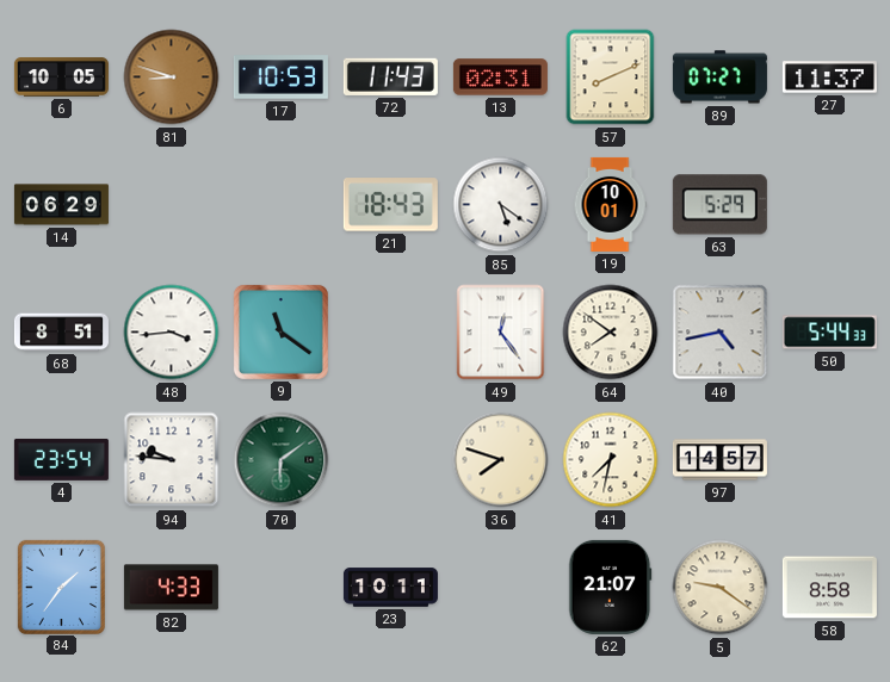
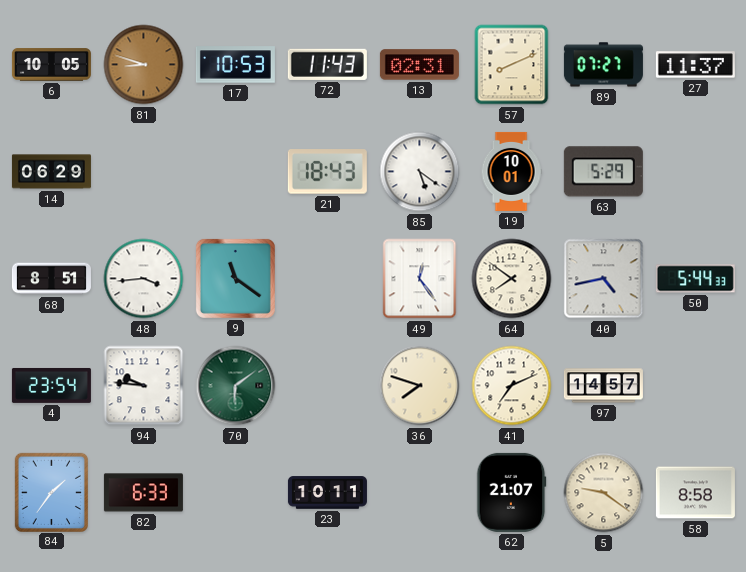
41: 7:32 -> 7:11 (512, 386)
82: 4:33 -> 6:33 (143, 493)
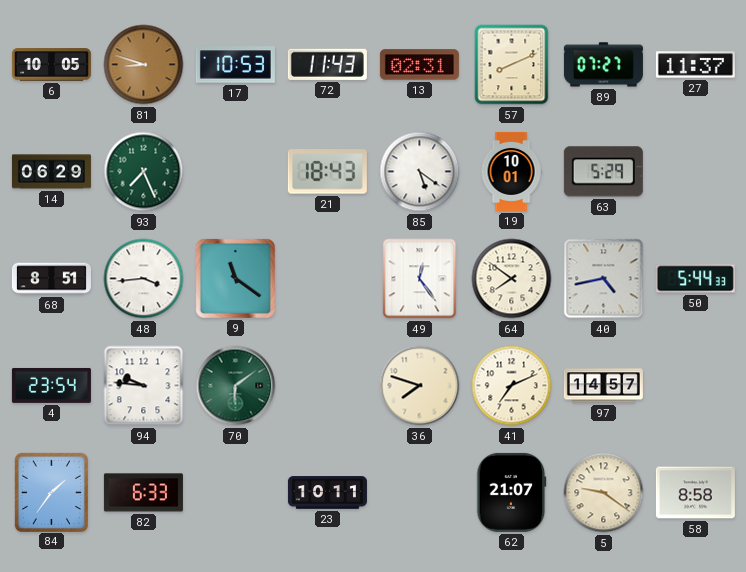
93: none -> 7:26 (144, 172)
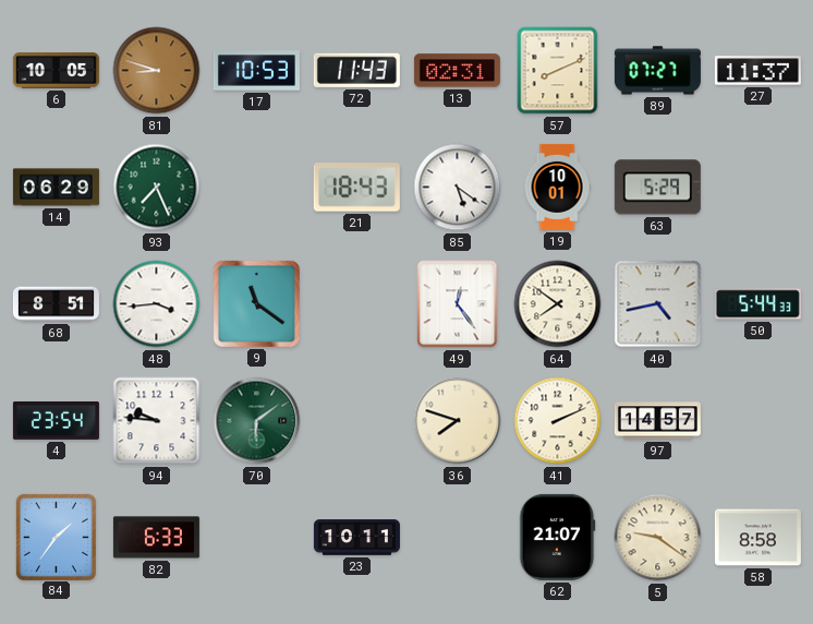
41: 7:11 -> 2:11 (558, 421)
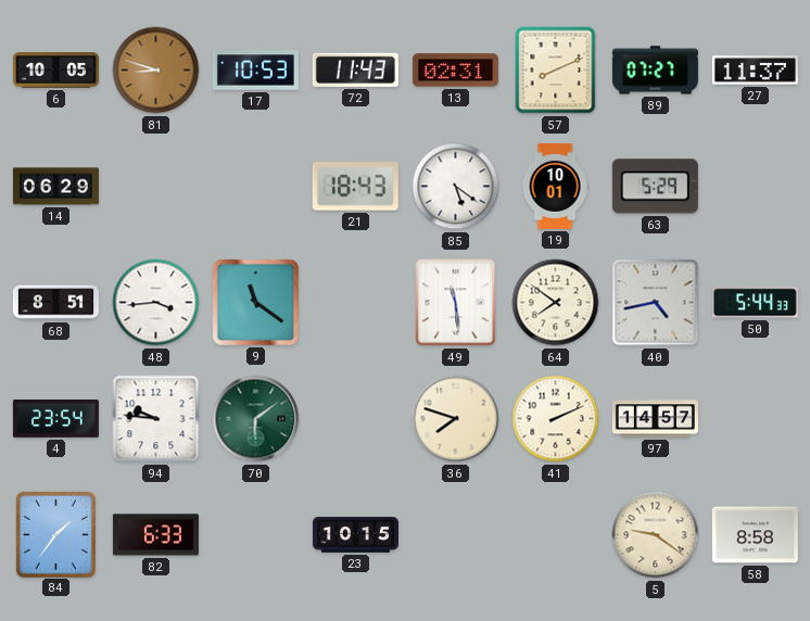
93: 7:26 -> none (157, 188)
49: 12:24 -> 11:29 (456, 303)
23: 10:11 -> 10:15 (355, 535)
62: 21:07 -> none (558, 537)
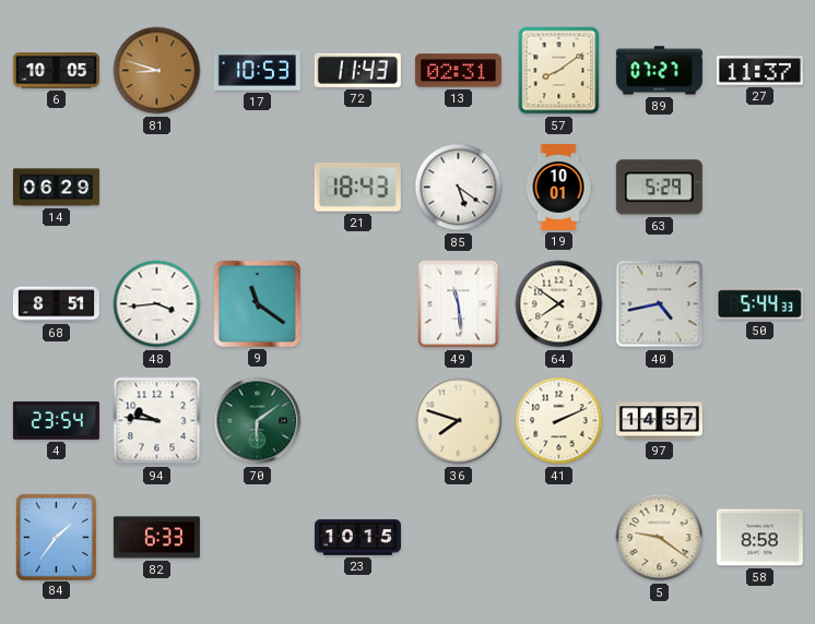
57: 8:11 -> 8:09 (559, 71)
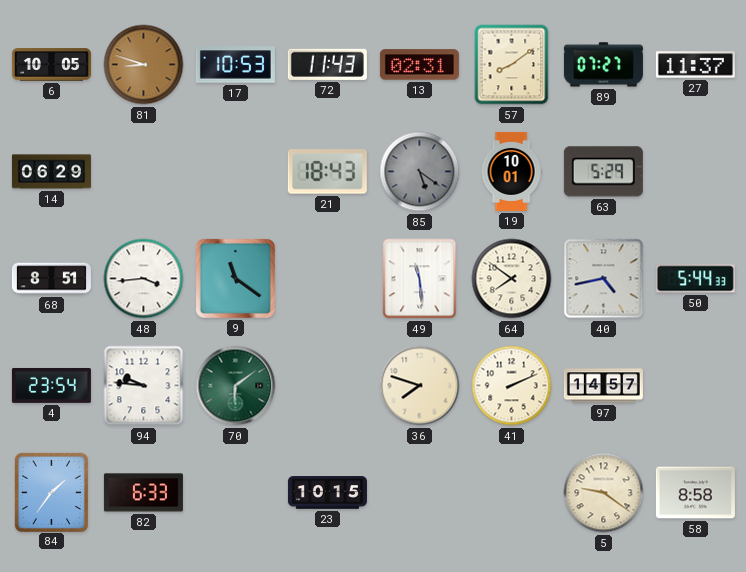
85 dial: white -> grey (420, 172)
